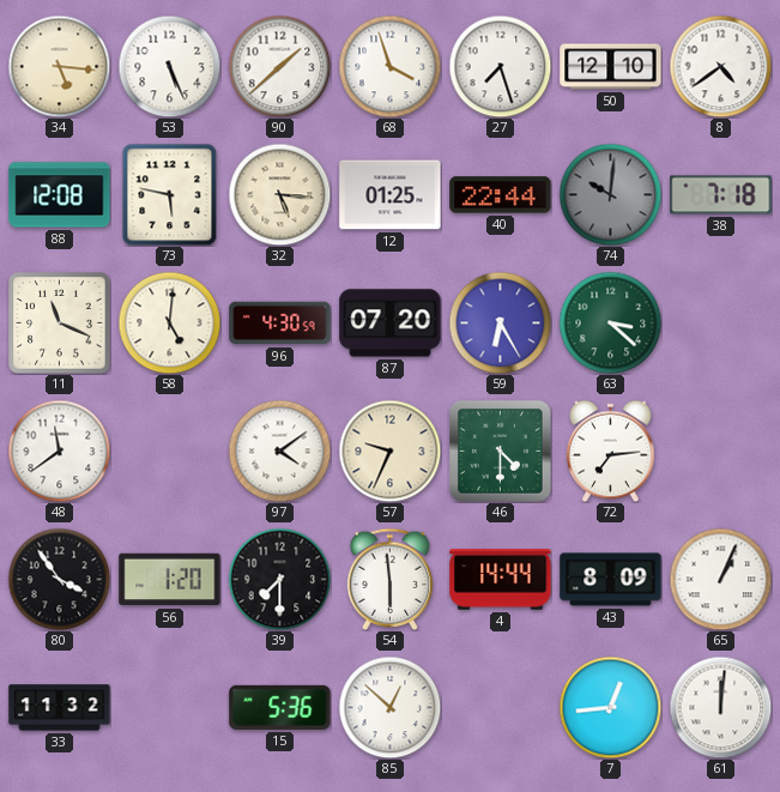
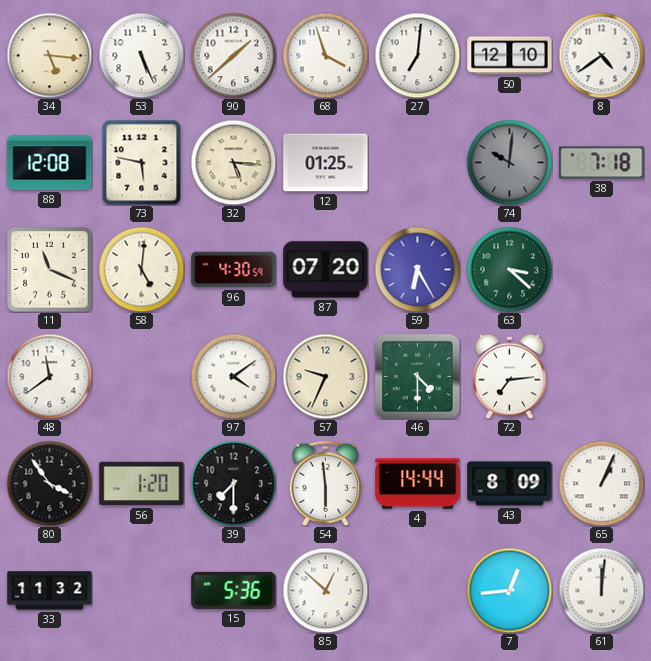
27: 7:27 -> 7:01 (417, 55)
40: 22:44 -> none (501, 195)
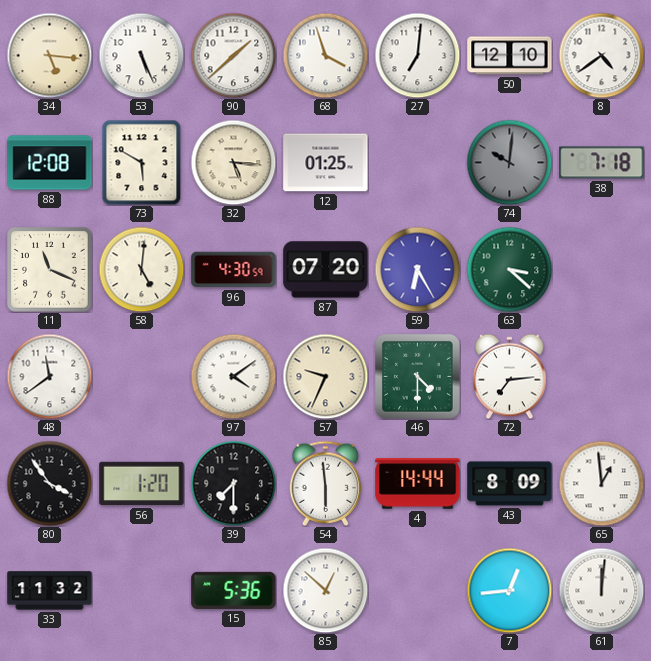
73: 5:47 -> 5:50 (142, 162)
65: 1:04 -> 12:59 (601, 483)
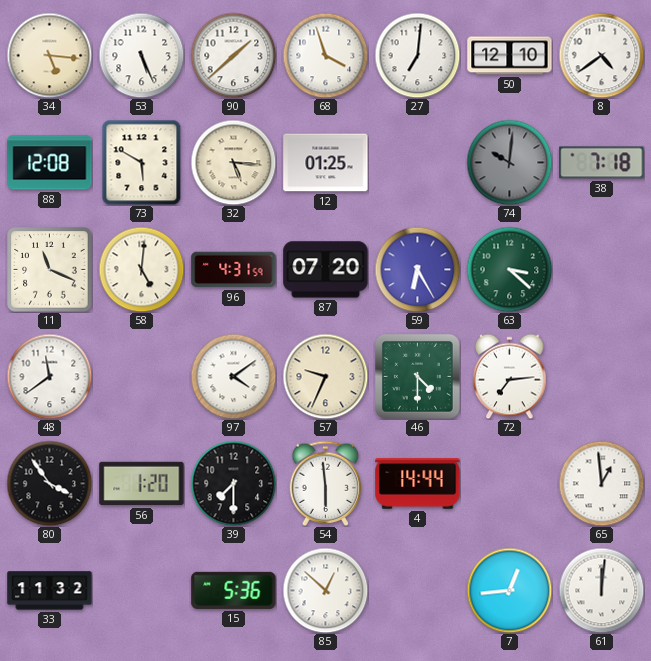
96: 4:30 -> 4:31 (234, 270)
43: 8:09 -> none (510, 484)
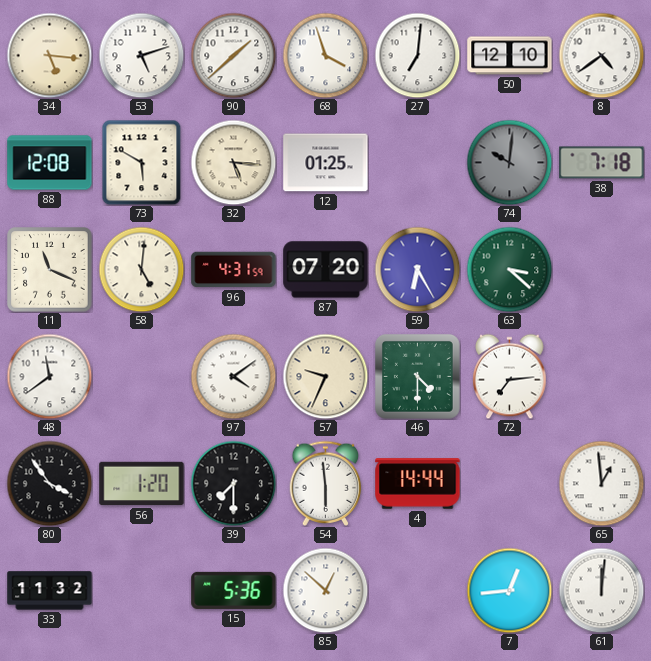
53: 5:26 -> 5:12 (141, 55)
